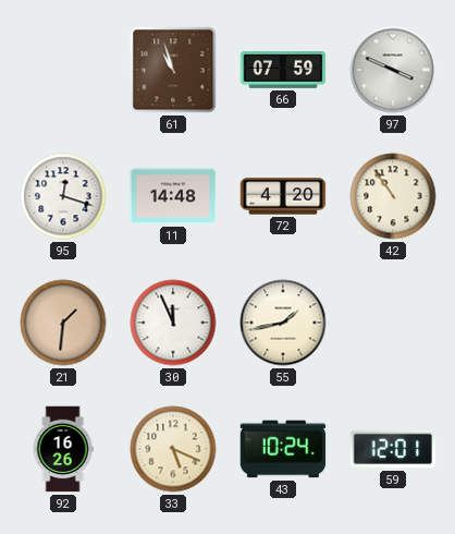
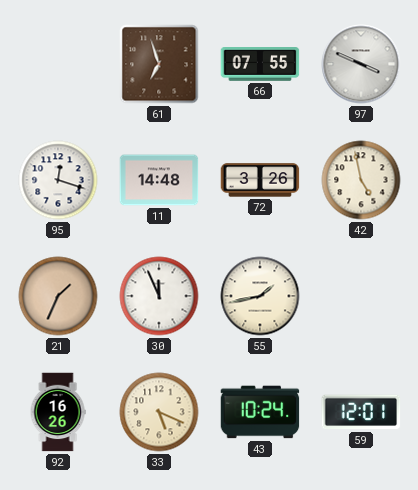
61: 10:57 -> 6:57 (159, 64)
66: 07:59 -> 07:55 (260, 65)
72: 4:20 -> 3:26 (260, 180)
42: 10:54 -> 4:58 (361, 180)
21: 1:31 -> 1:34 (58, 296)
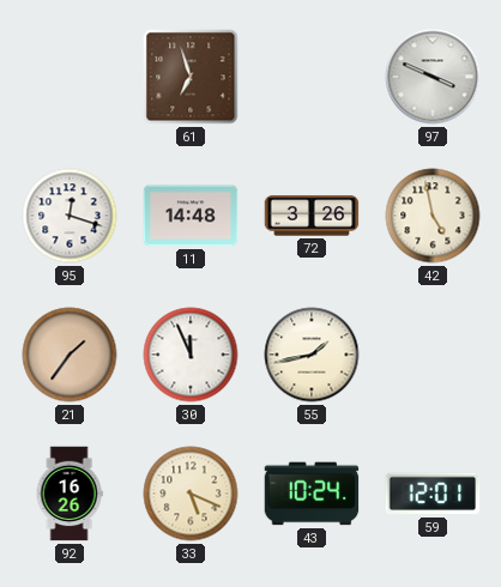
66: 07:55 -> none (260, 65)
21: 1:34 -> 1:36 (70, 355)
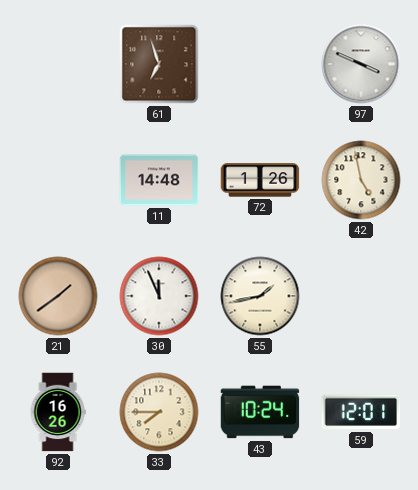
95: 12:18 -> none (70, 216)
72: 3:26 -> 1:26 (260, 180)
21: 1:36 -> 1:39 (58, 296)
33: 5:19 -> 7:45 (159, 412)
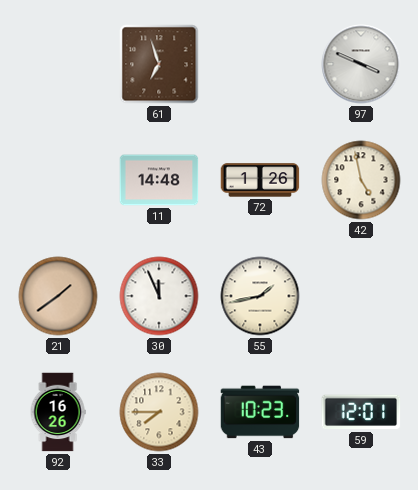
43: 10:24 -> 10:23 (260, 412)
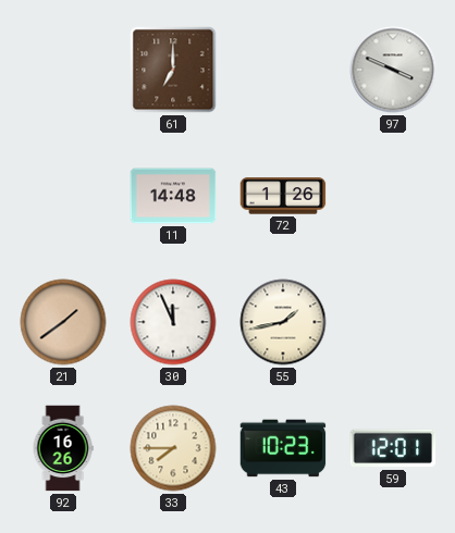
61: 6:57 -> 7:00 (173, 70)
42: 4:58 -> none (361, 180)
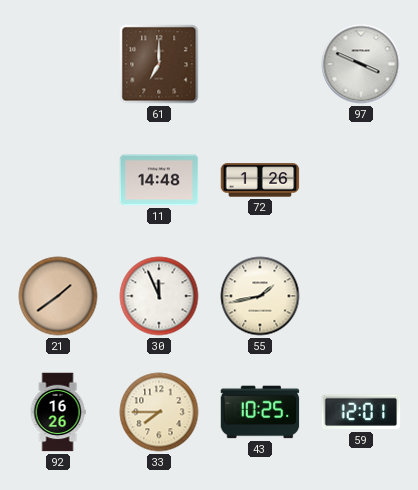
43: 10:23 -> 10:25 (260, 412)
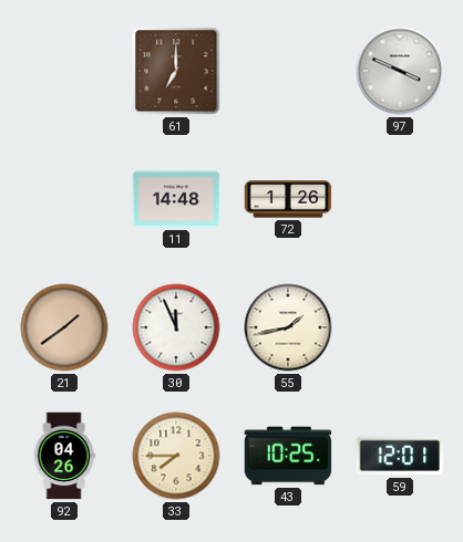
92: 16:26 -> 04:26 (64, 456)
